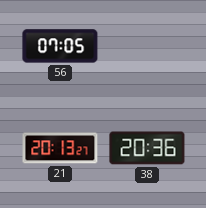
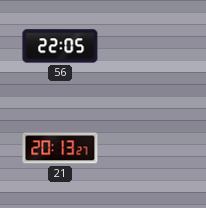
56: 07:05 -> 22:05 (60, 46)
38: 20:36 -> none (147, 148)
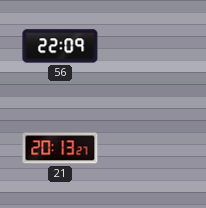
56: 22:05 -> 22:09 (60, 46)
